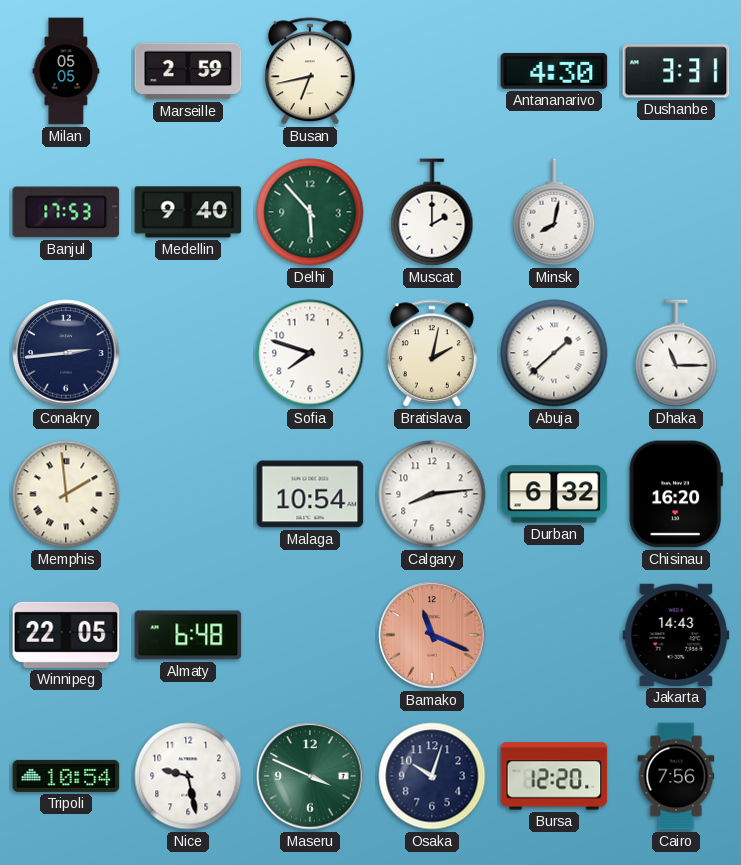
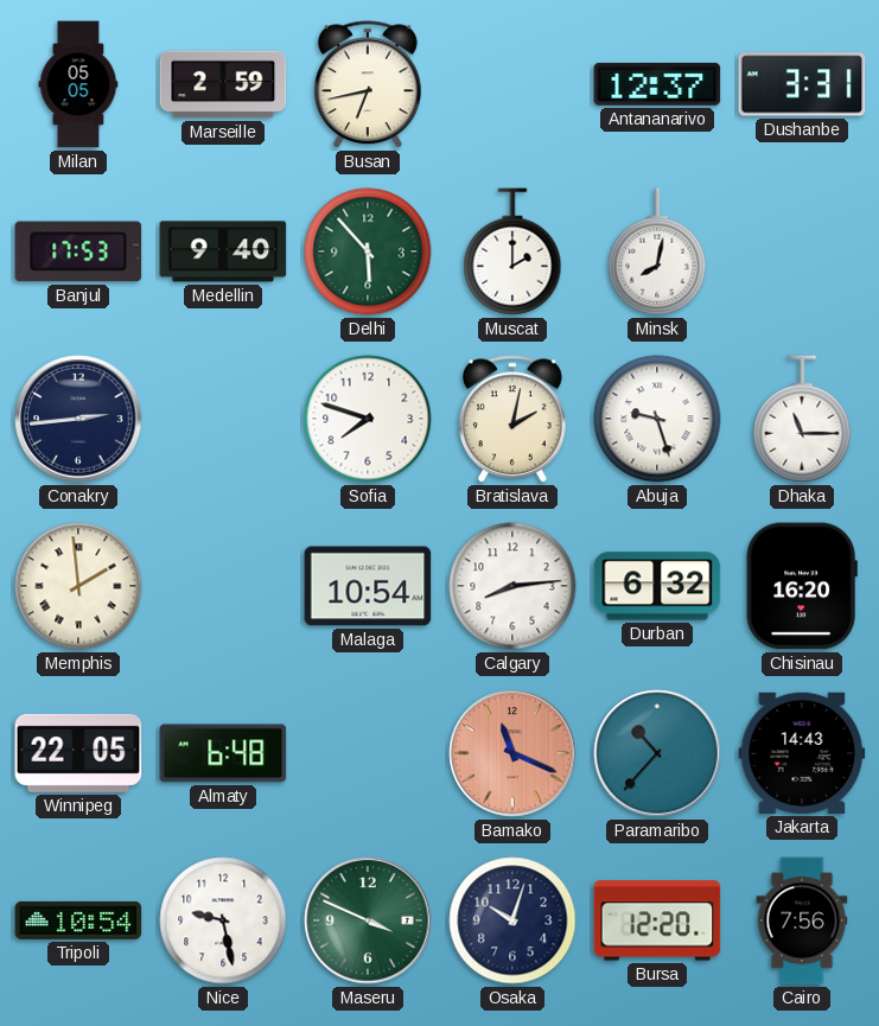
Antananarivo: 4:30 -> 12:37 (657, 84)
Abuja: 1:38 -> 9:27 (657, 419)
Paramaribo: none -> 10:37 (657, 753)
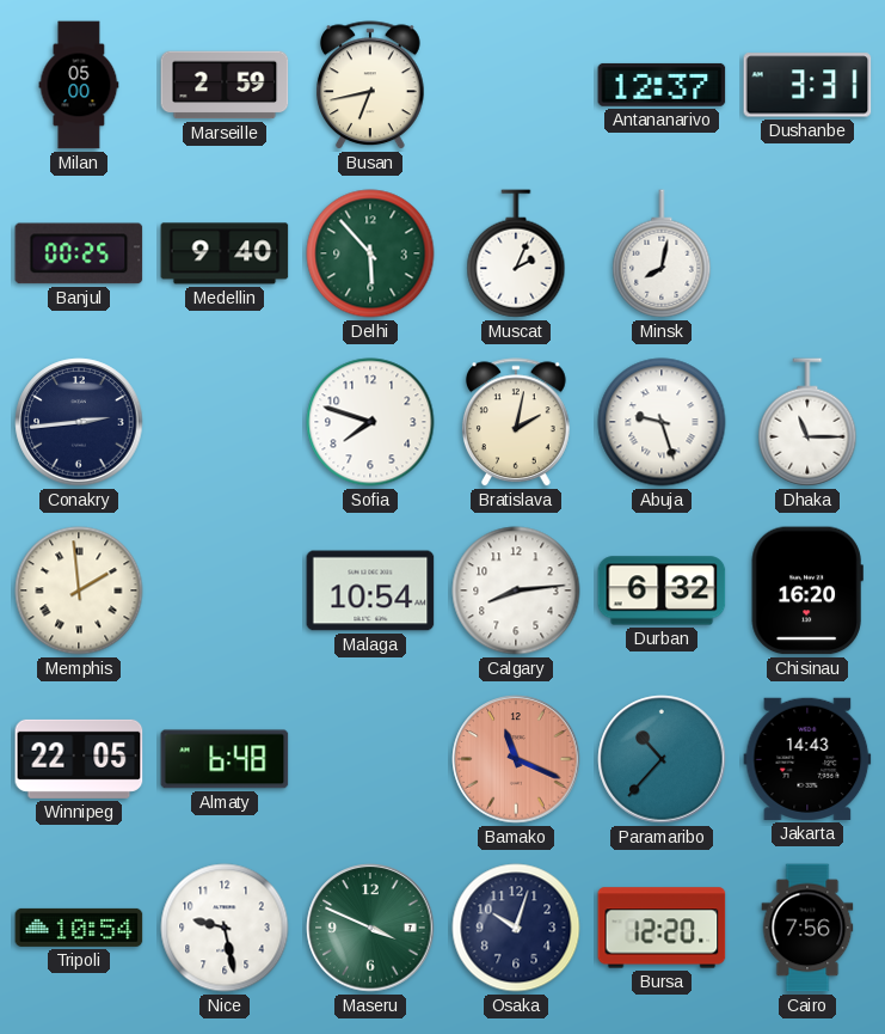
Milan: 05:05 -> 05:00 (79, 85)
Banjul: 17:53 -> 00:25 (79, 253)
Muscat: 2:00 -> 2:04 (516, 253)
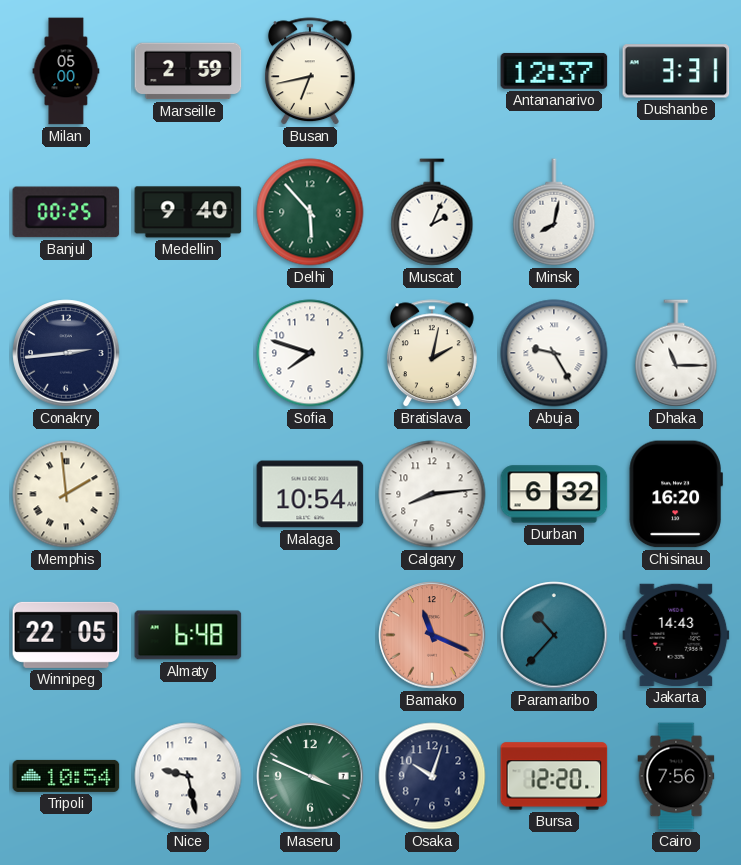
Abuja: 9:27 -> 9:25 (554, 353)
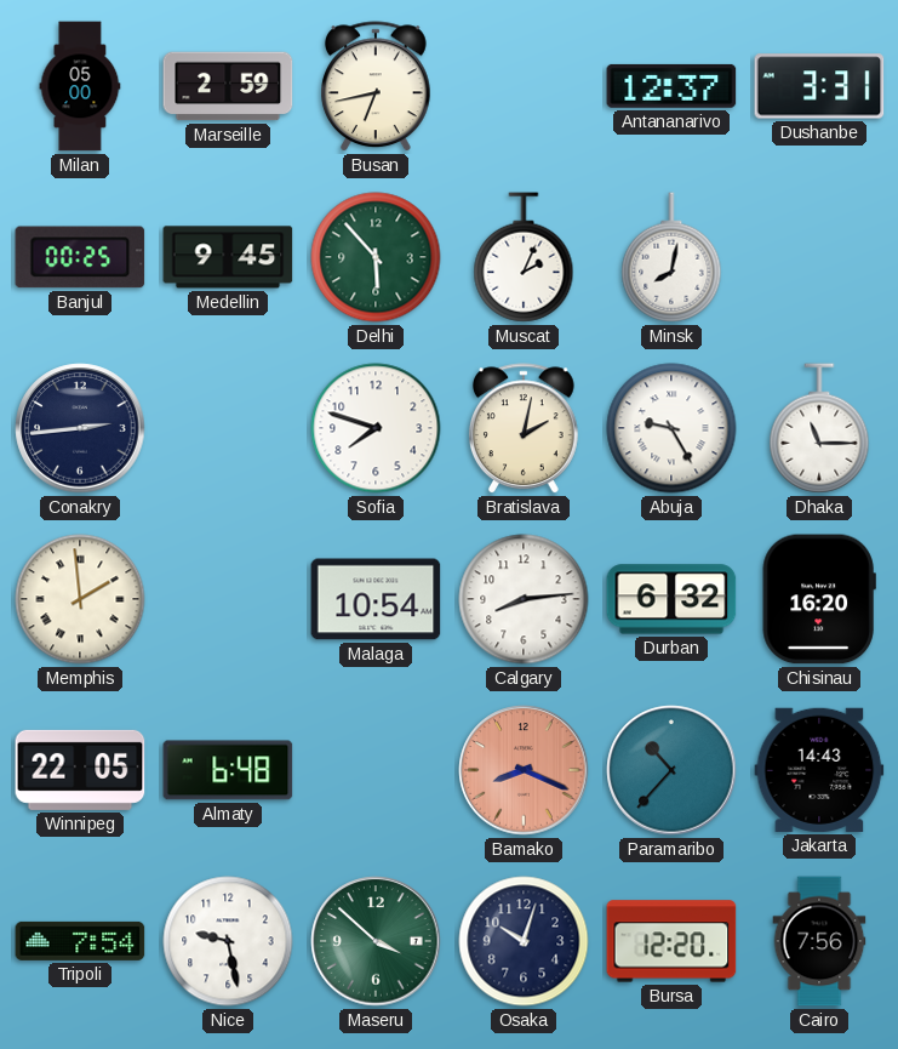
Medellin: 9:40 -> 9:45 (228, 257)
Bamako: 11:19 -> 8:19 (524, 770)
Tripoli: 10:54 -> 7:54 (80, 941)
Maseru: 3:49 -> 3:52 (376, 941)
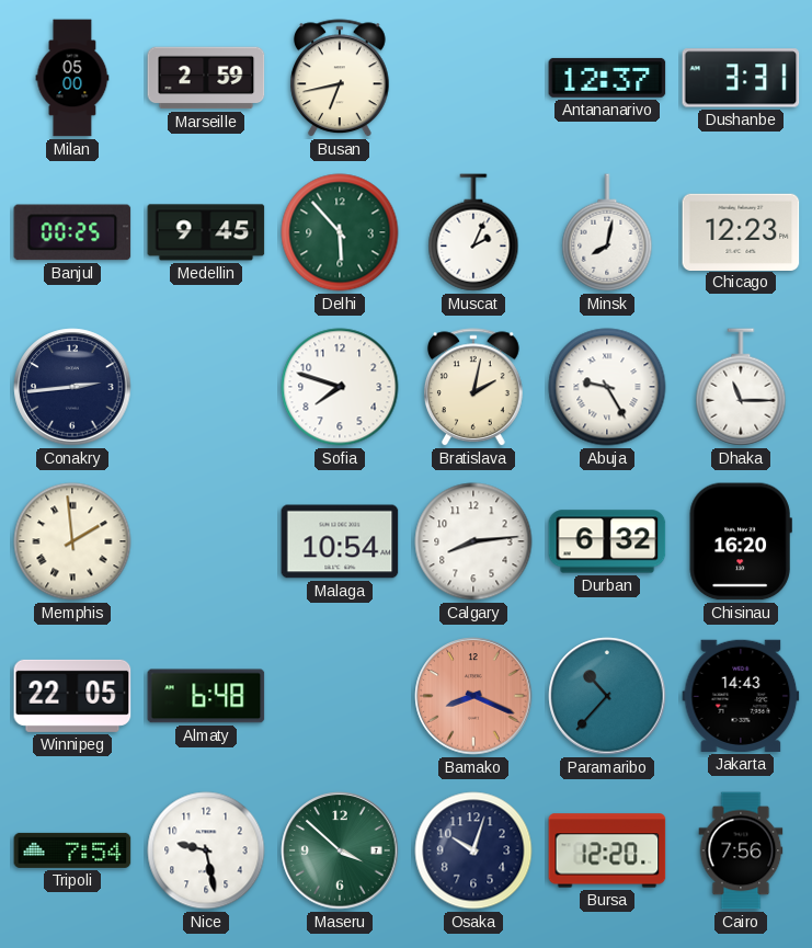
Chicago: none -> 12:23 (741, 231)
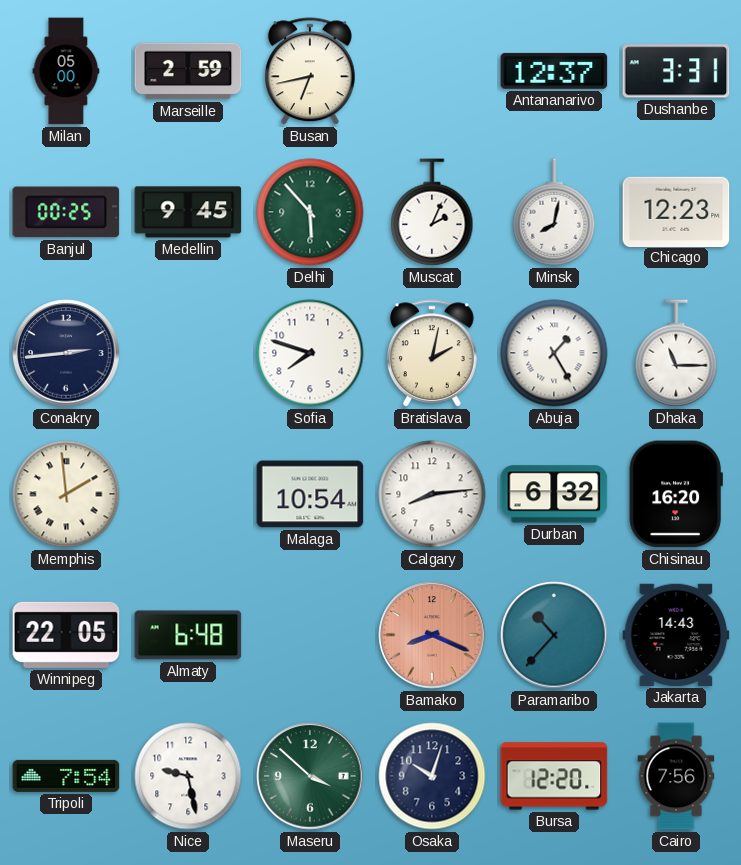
Abuja: 9:25 -> 1:25 (554, 353)
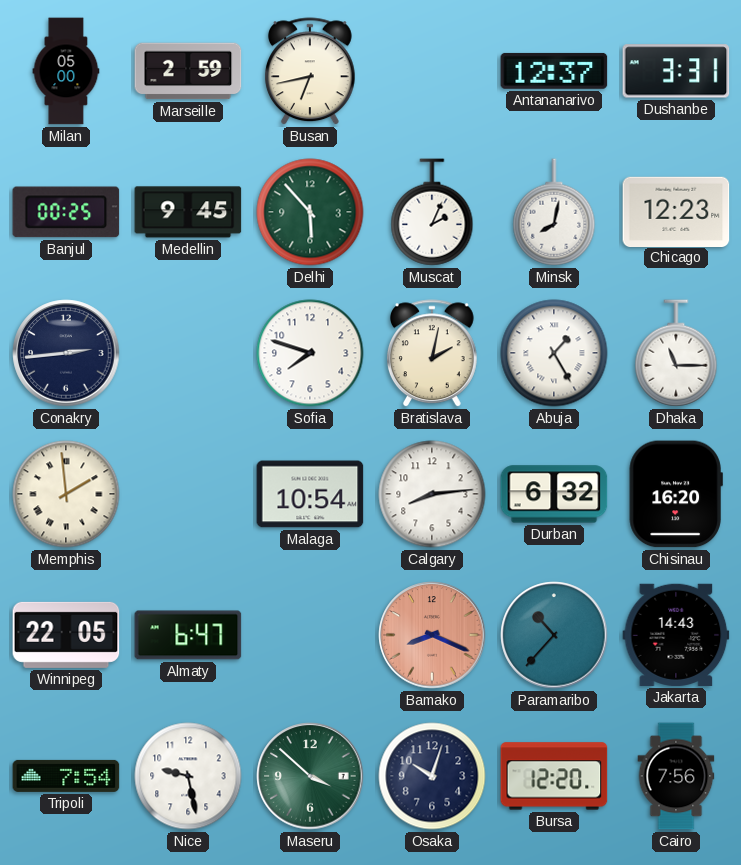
Almaty: 6:48 -> 6:47 (188, 635)
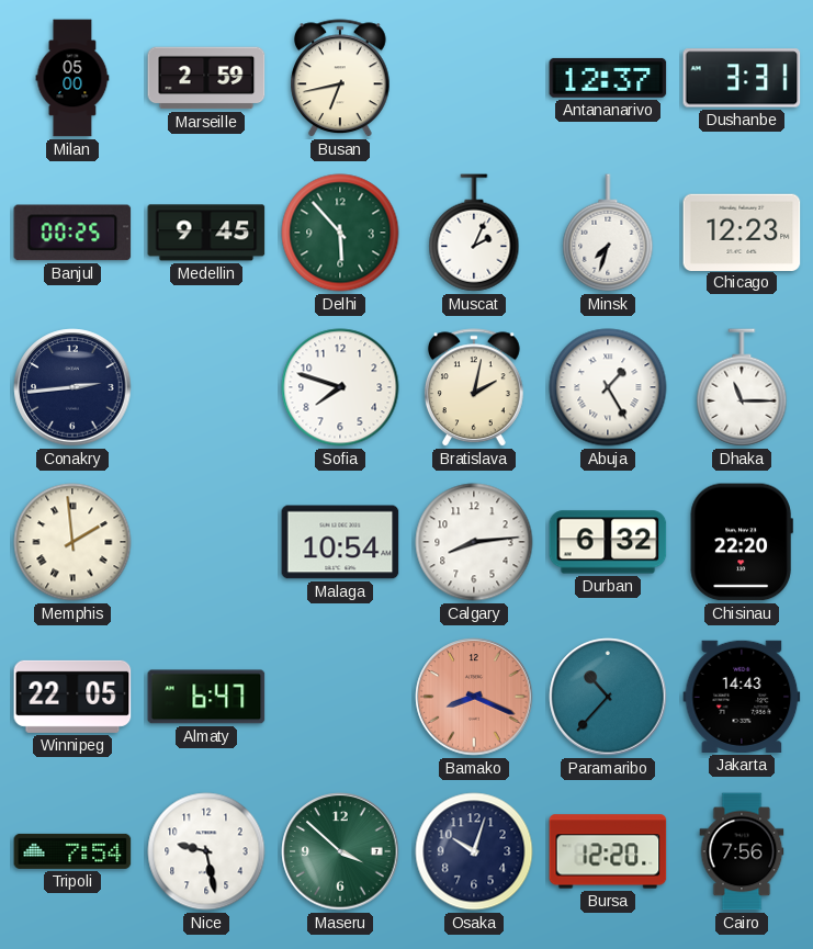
Minsk: 8:02 -> 7:33 (608, 233)
Chisinau: 16:20 -> 22:20 (742, 542)
